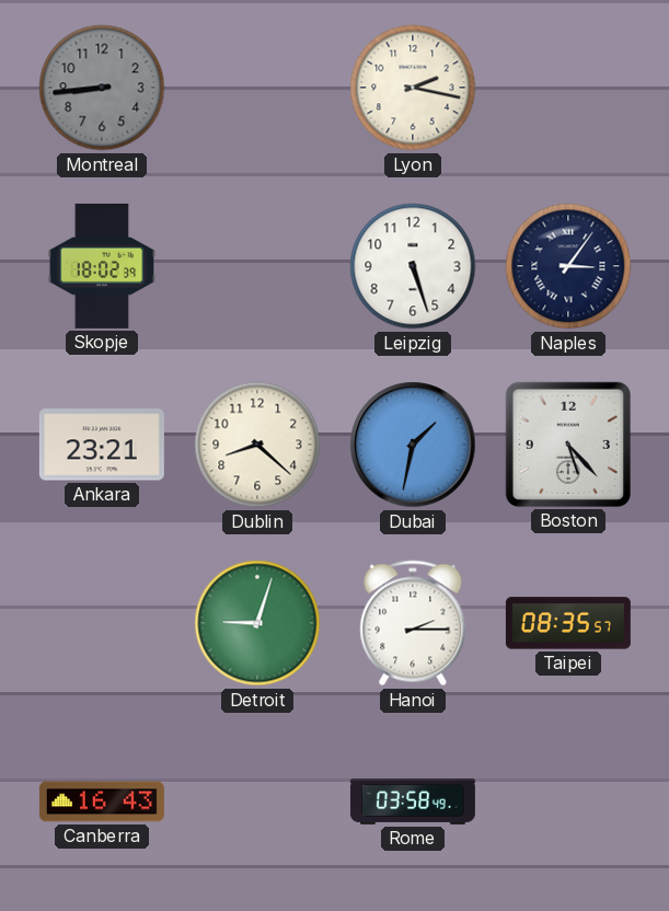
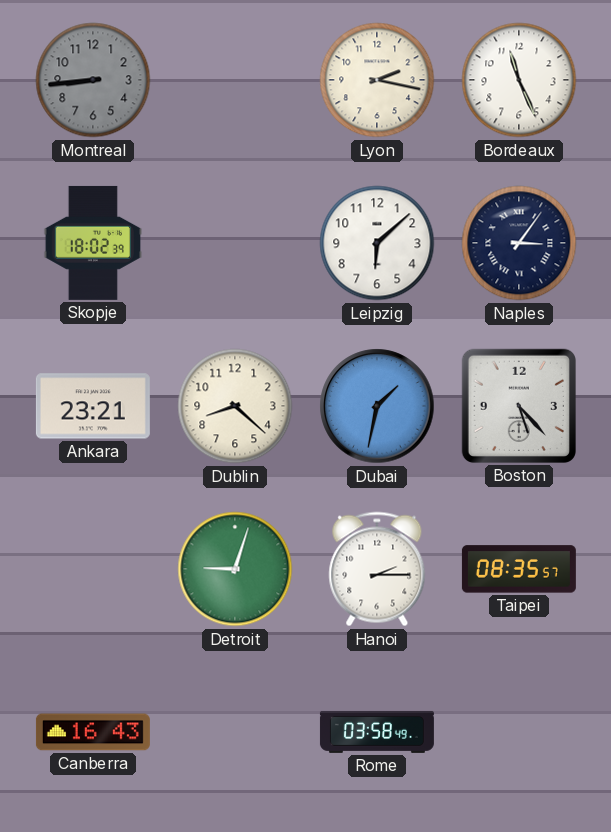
Bordeaux: none -> 11:26 (519, 80)
Leipzig: 5:27 -> 6:08 (377, 243)
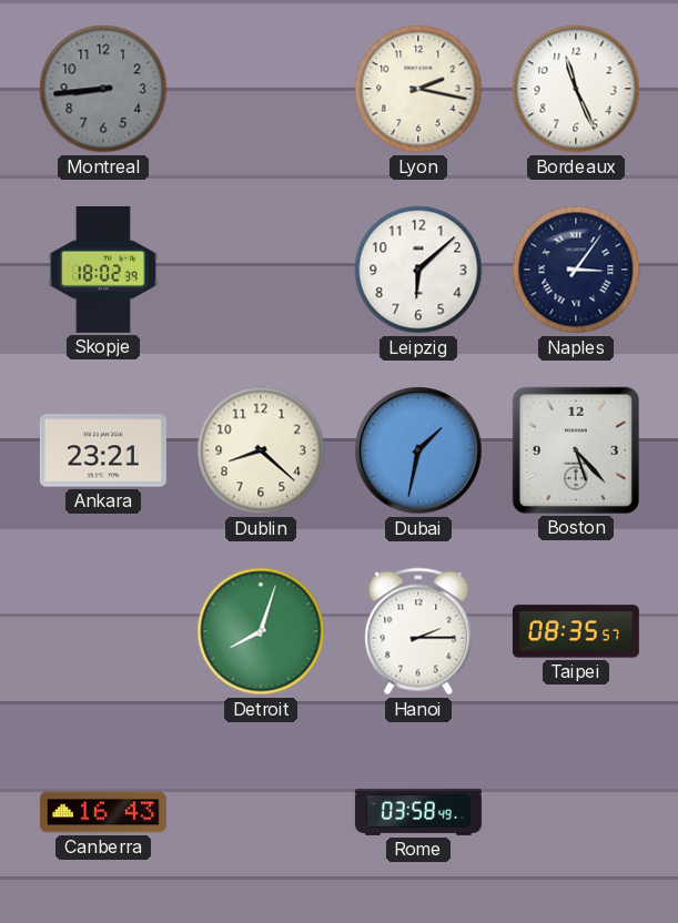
Detroit: 9:03 -> 8:03 (261, 631)
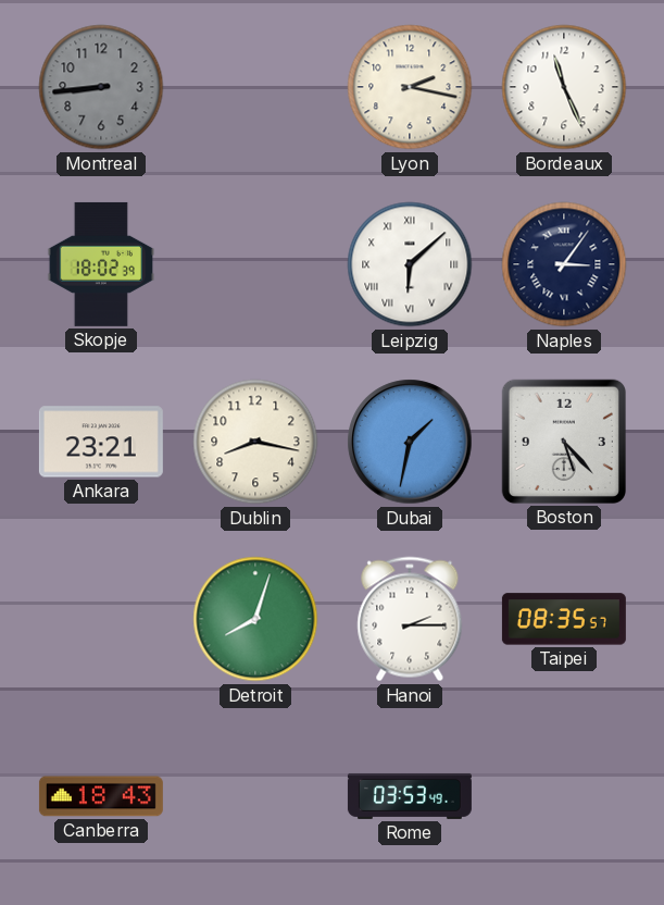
Leipzig numerals: Arabic -> Roman (410, 264)
Dublin: 8:22 -> 8:17 (255, 442)
Canberra: 16:43 -> 18:43 (101, 796)
Rome: 03:58 -> 03:53 (410, 796)
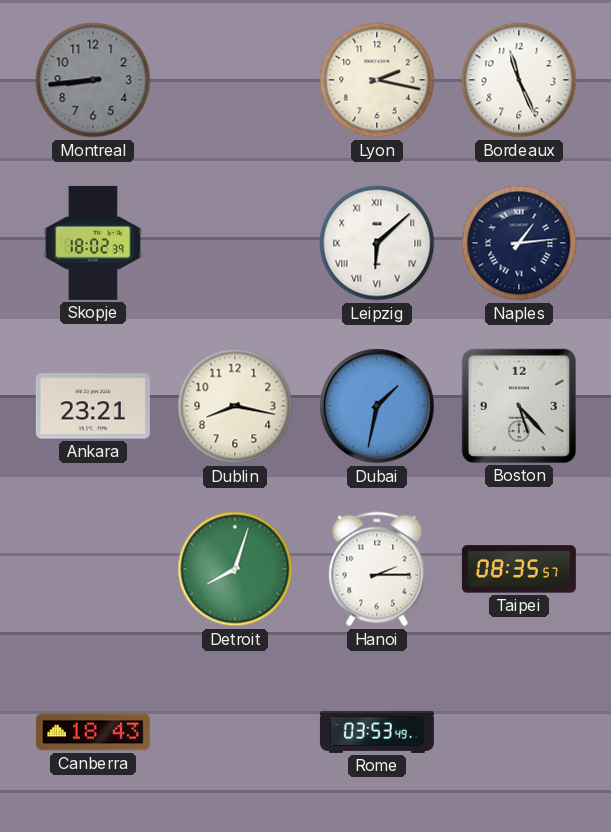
Naples: 3:06 -> 1:14 (519, 243)
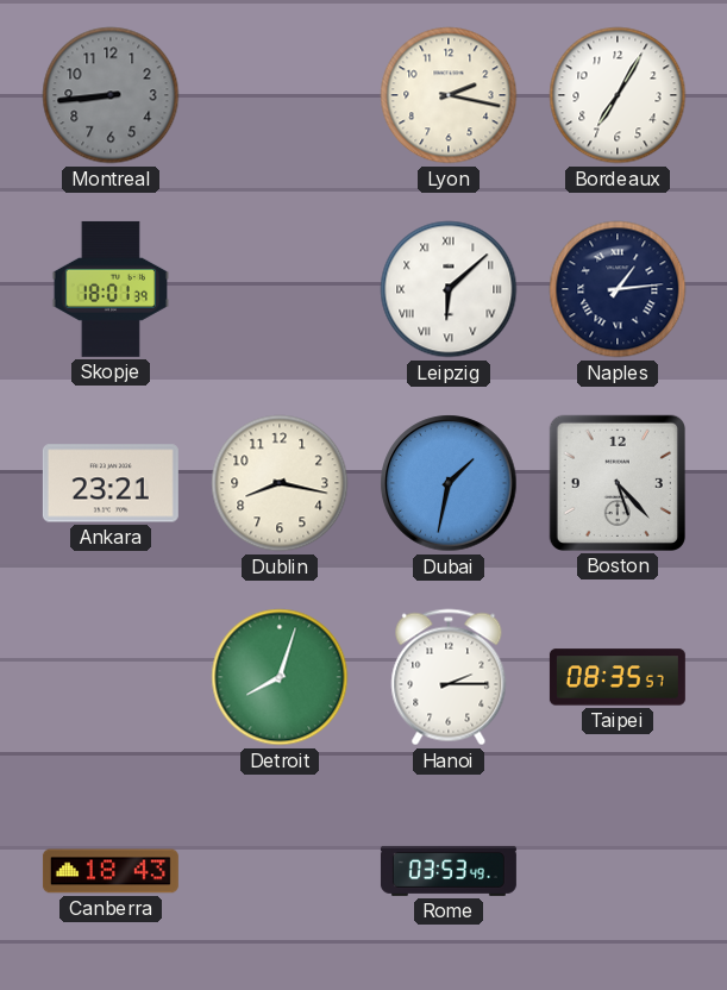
Bordeaux: 11:26 -> 7:05 (618, 95)
Skopje: 18:02 -> 18:01 (111, 289)
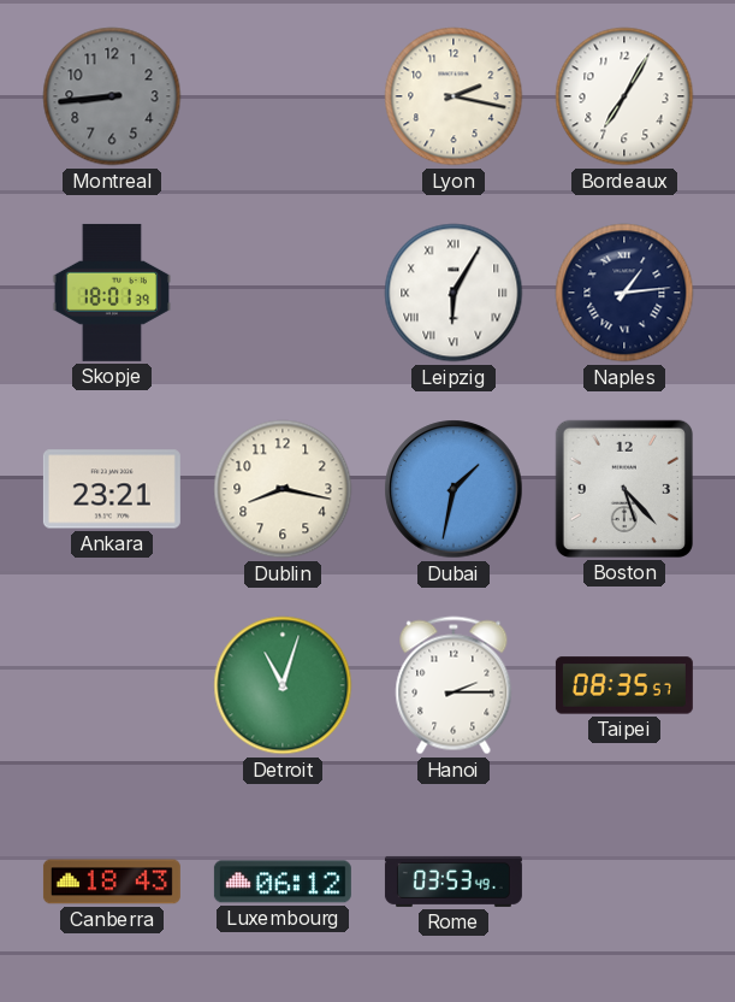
Leipzig: 6:08 -> 6:05 (454, 293)
Detroit: 8:03 -> 11:03 (283, 685)
Luxembourg: none -> 06:12 (283, 882)
